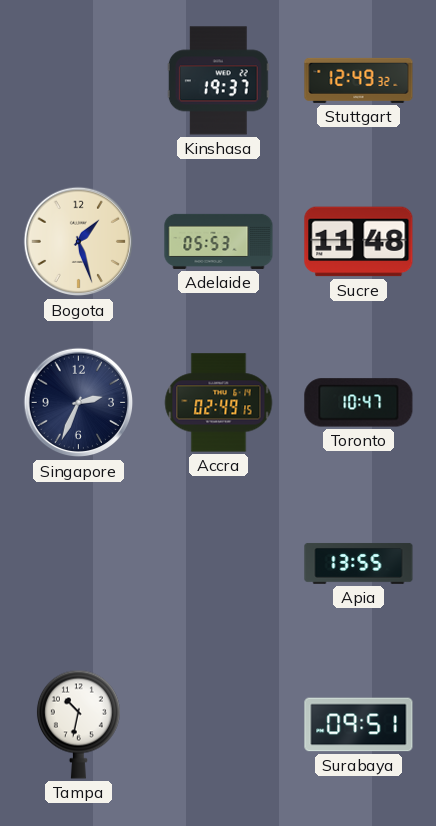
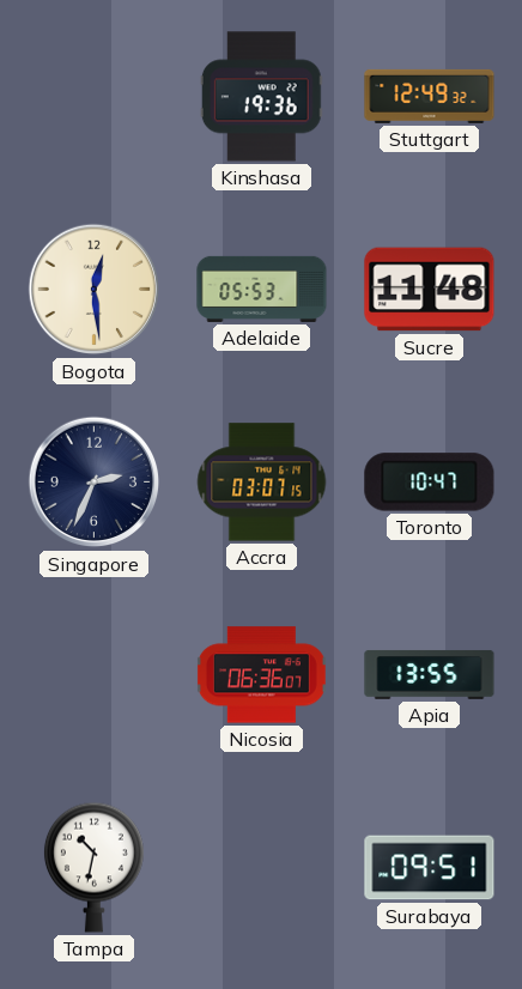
Kinshasa: 19:37 -> 19:36 (261, 97)
Bogota: 1:27 -> 12:29 (95, 290)
Accra: 02:49 -> 03:07 (262, 483)
Nicosia: none -> 06:36 (261, 675)
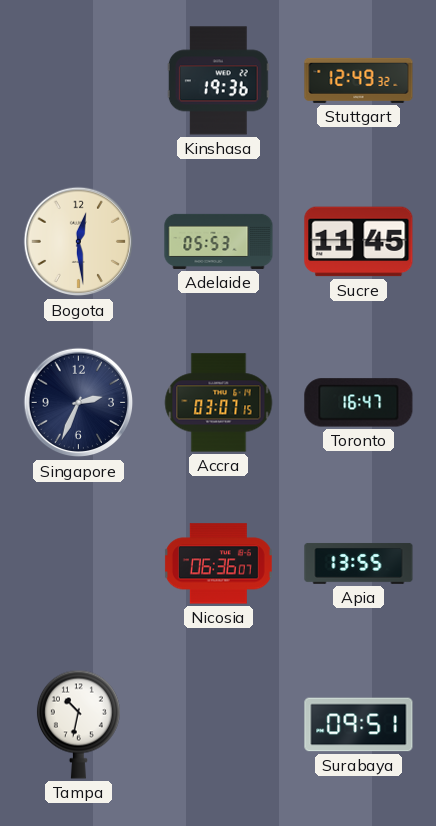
Sucre: 11:48 -> 11:45 (359, 242)
Toronto: 10:47 -> 16:47 (359, 403)
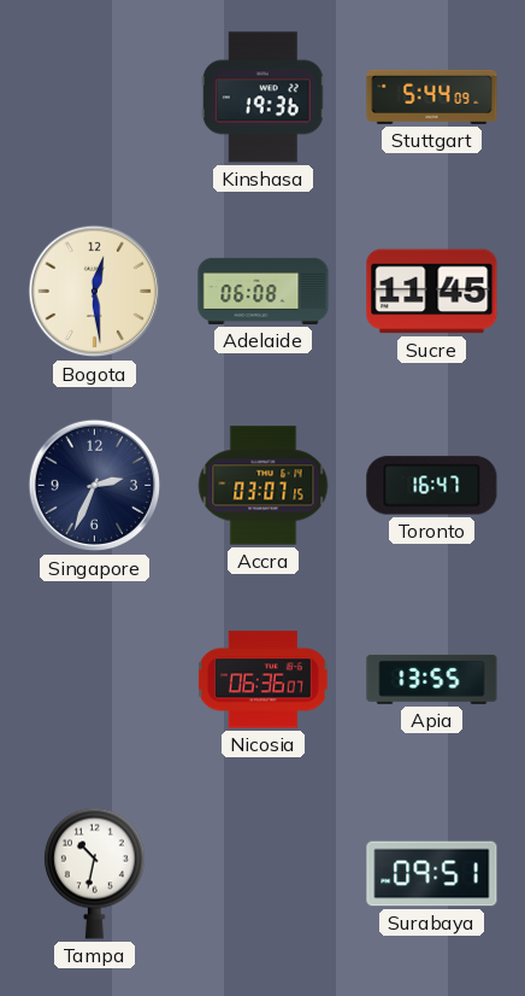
Stuttgart: 12:49 -> 5:44 (432, 96)
Adelaide: 05:53 -> 06:08 (264, 291)
